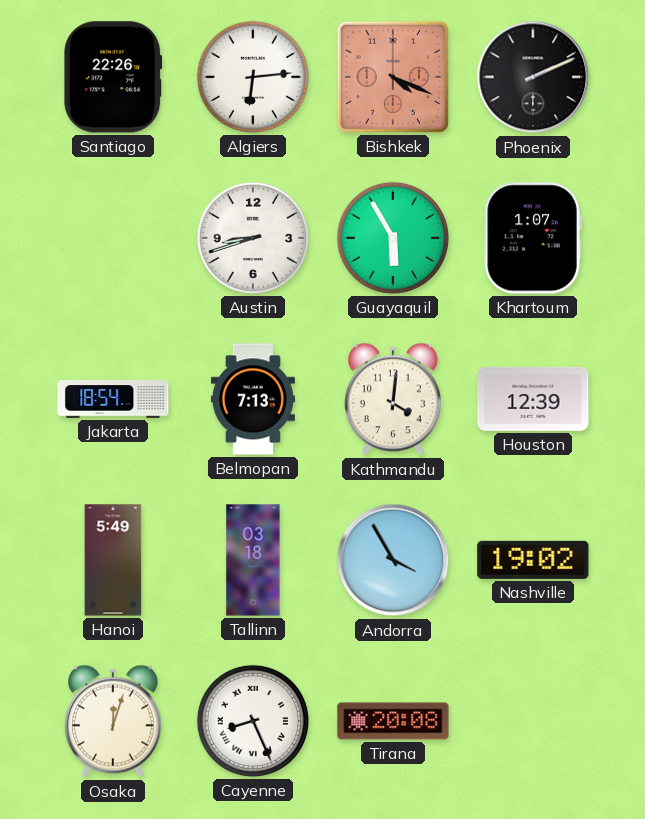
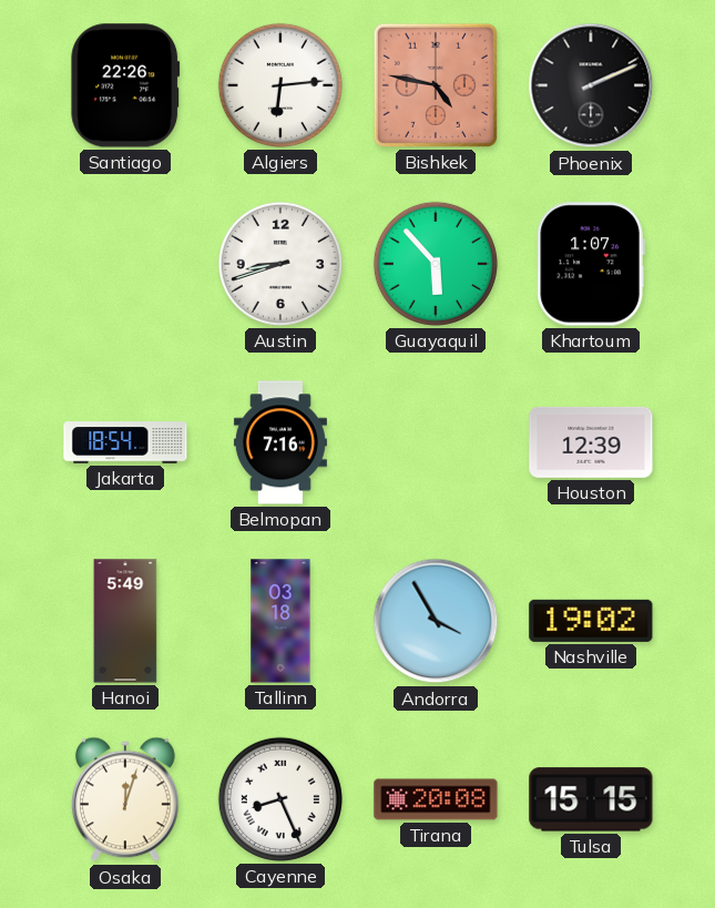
Bishkek: 4:19 -> 4:47 (436, 85)
Guayaquil: 5:55 -> 5:53 (436, 264)
Belmopan: 7:13 -> 7:16 (280, 442)
Kathmandu: 4:01 -> none (393, 399)
Tulsa: none -> 15:15 (591, 799)
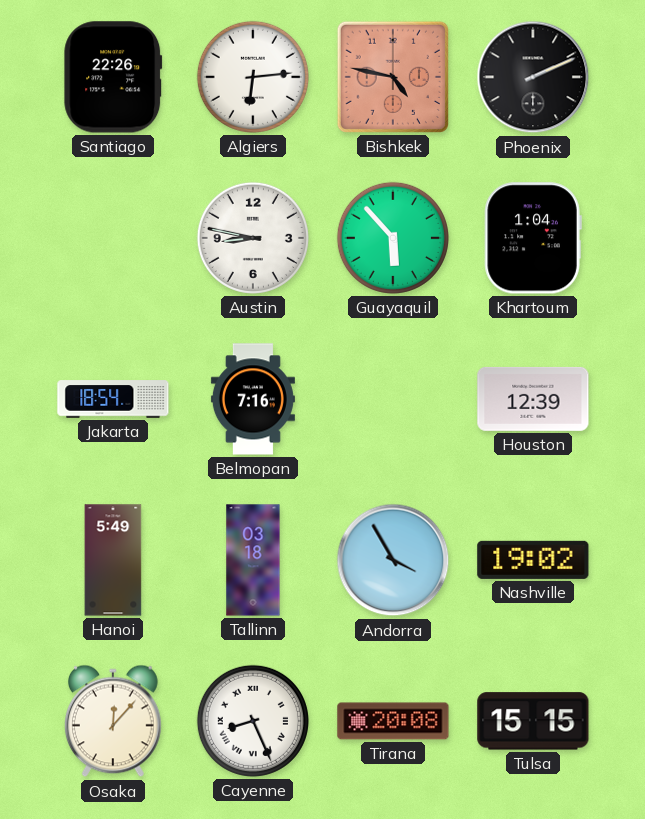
Austin: 8:42 -> 8:47 (253, 238)
Khartoum: 1:07 -> 1:04 (533, 238)
Osaka: 12:03 -> 12:07 (113, 721)
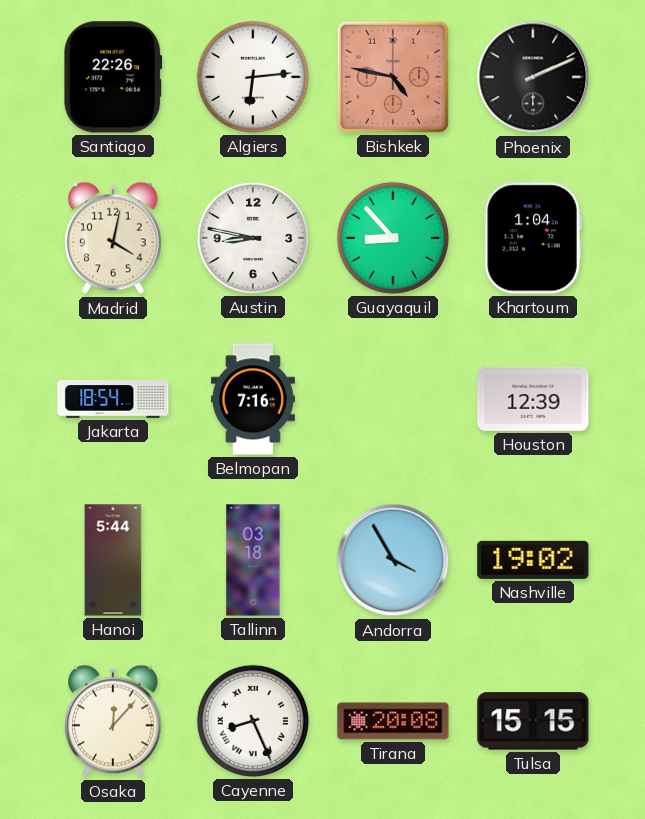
Madrid: none -> 4:02 (113, 238)
Guayaquil: 5:53 -> 8:53 (393, 238)
Hanoi: 5:49 -> 5:44 (113, 560)
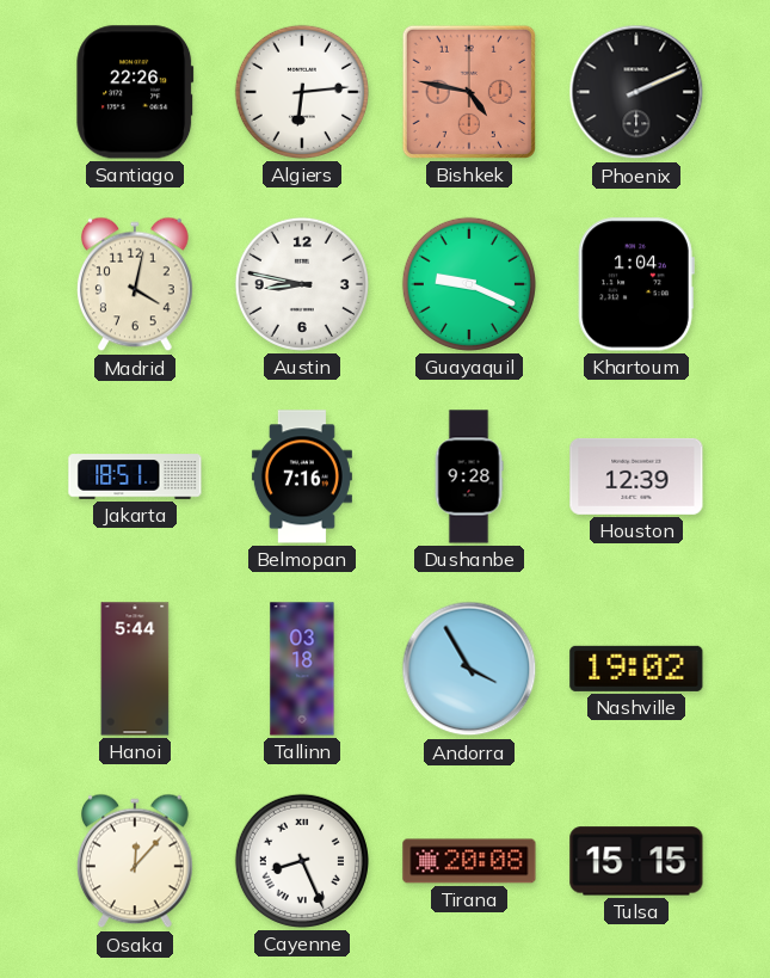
Guayaquil: 8:53 -> 9:19 (469, 284)
Jakarta: 18:54 -> 18:51 (135, 476)
Dushanbe: none -> 9:28 (469, 476)
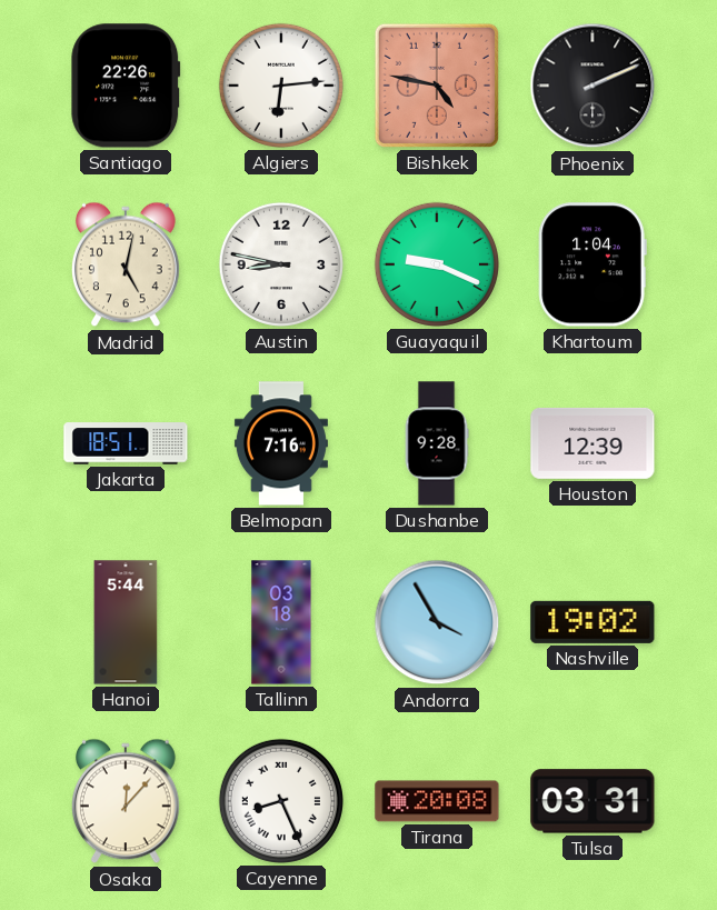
Madrid: 4:02 -> 5:02 (126, 264)
Tulsa: 15:15 -> 03:31 (592, 801)
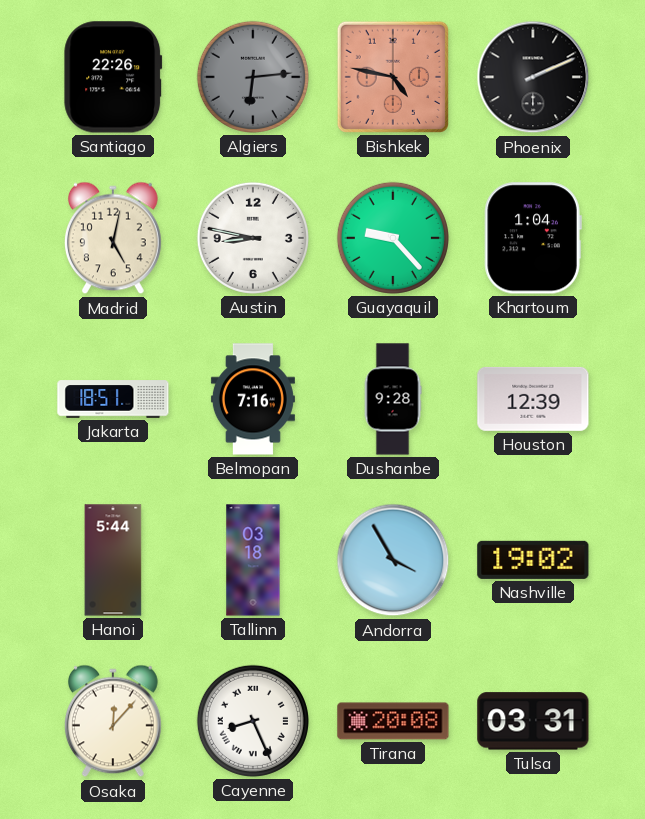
Algiers dial: white -> grey (253, 77)
Guayaquil: 9:19 -> 9:23 (393, 238)
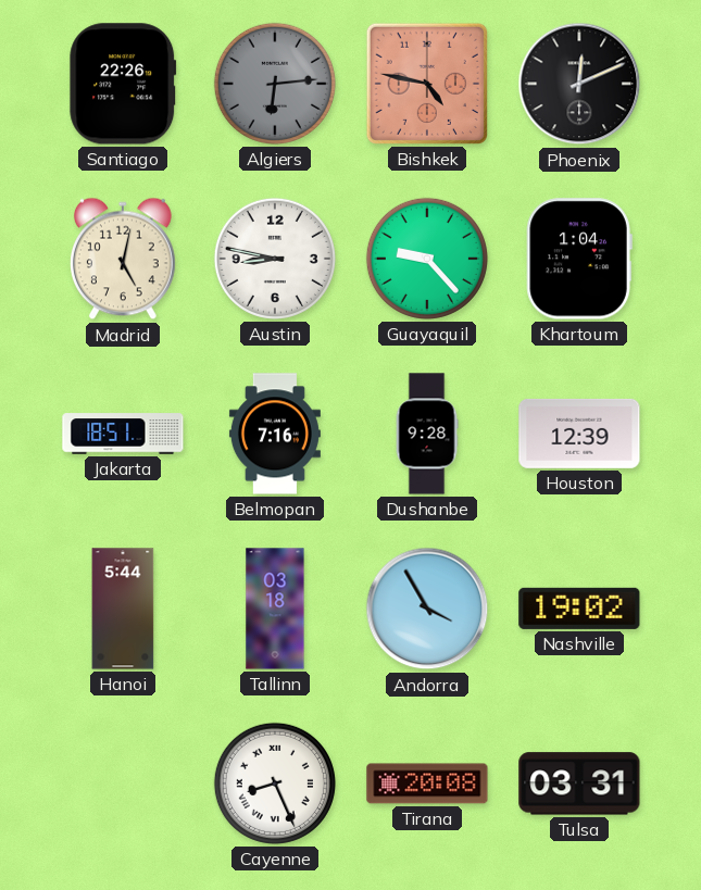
Phoenix: 2:11 -> 12:11 (579, 84)
Osaka: 12:07 -> none (113, 721)
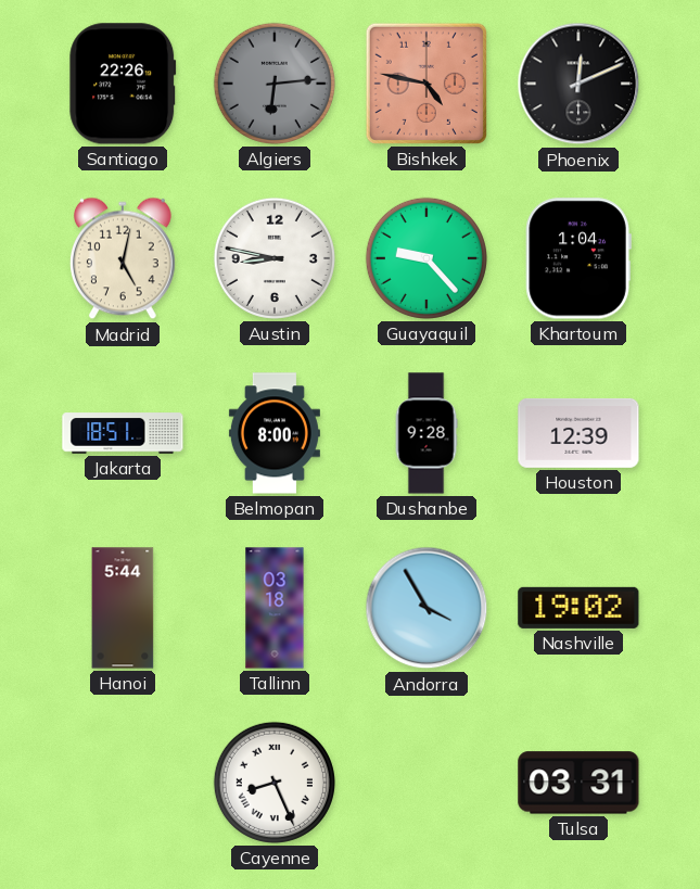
Belmopan: 7:16 -> 8:00 (275, 433)
Tirana: 20:08 -> none (427, 784)
